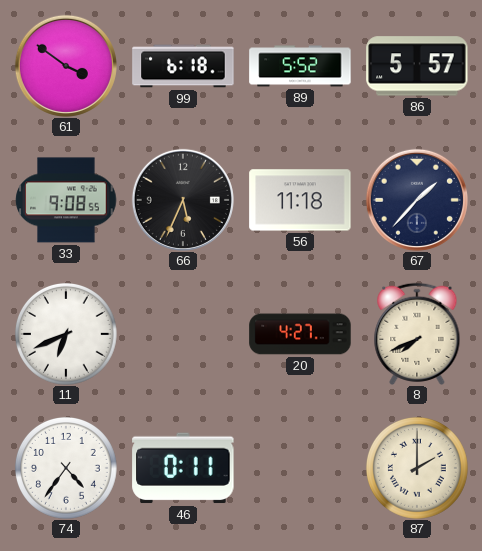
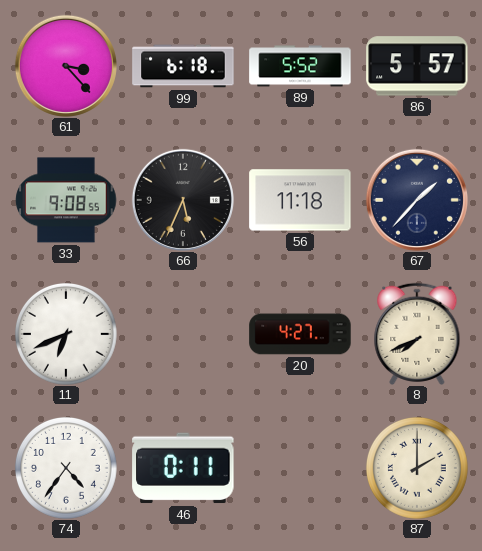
61: 3:51 -> 3:23 (66, 66)
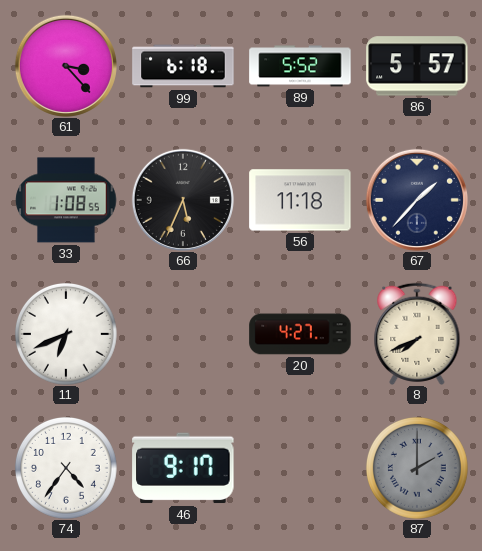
33: 9:08 -> 1:08 (66, 200)
46: 0:11 -> 9:17 (183, 468)
87 dial: cream -> grey (417, 468)
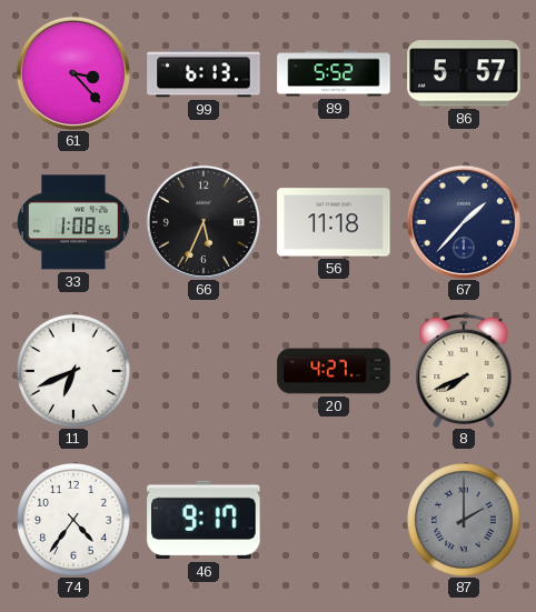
99: 6:18 -> 6:13 (204, 73)
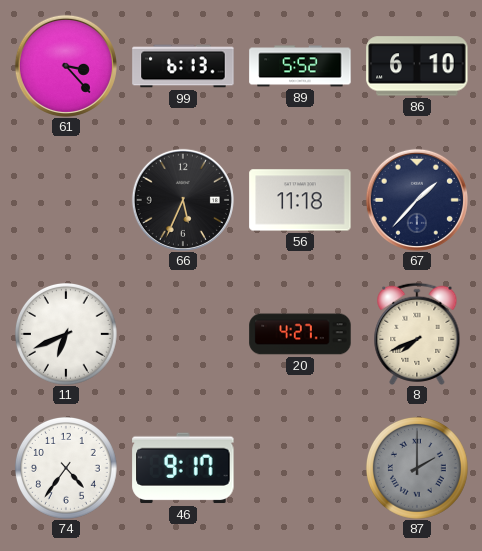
86: 5:57 -> 6:10 (417, 66)
33: 1:08 -> none (73, 222)
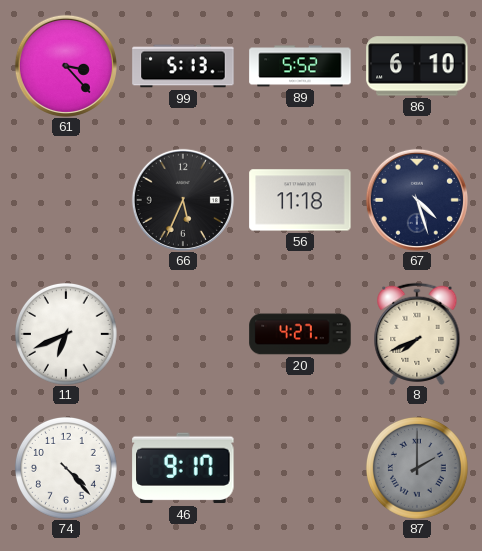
99: 6:13 -> 5:13 (183, 66)
67: 1:37 -> 4:27 (417, 200)
74: 4:36 -> 4:23 (66, 468)
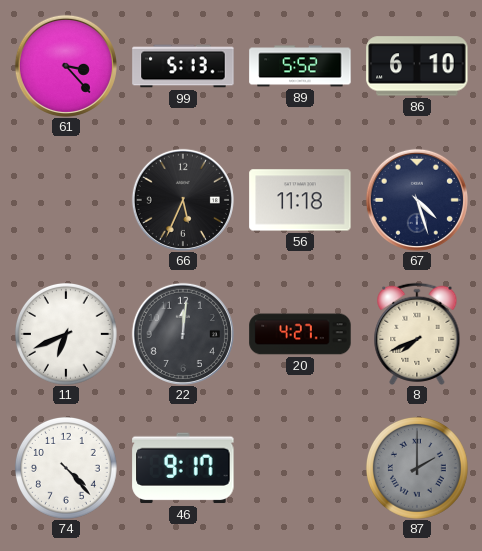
22: none -> 12:01 (183, 334)
